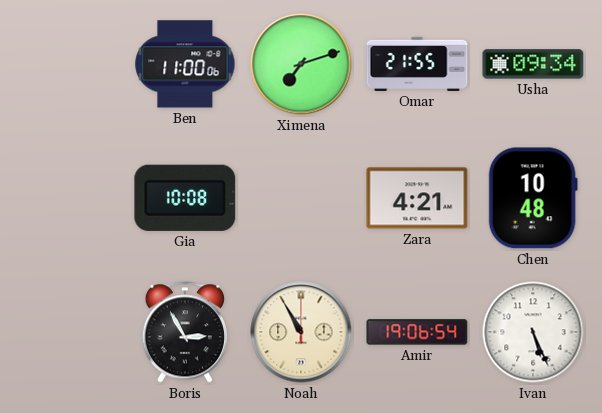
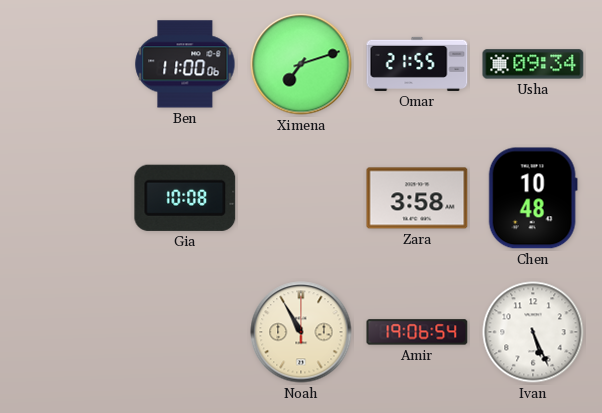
Zara: 4:21 -> 3:58 (417, 198)
Boris: 2:55 -> none (184, 332)
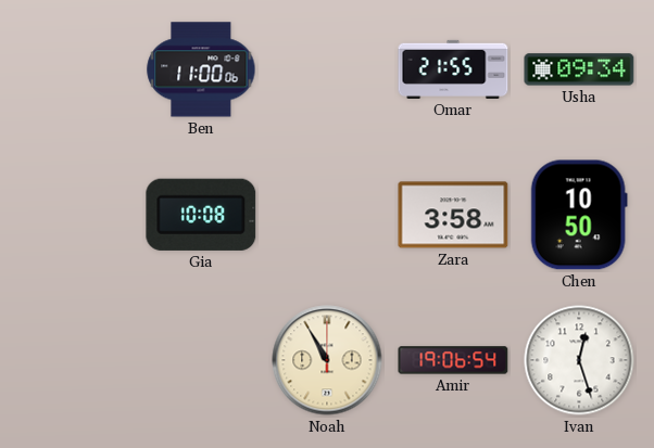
Ximena: 7:12 -> none (301, 64)
Chen: 10:48 -> 10:50 (579, 215)
Ivan: 5:26 -> 12:27 (579, 360)
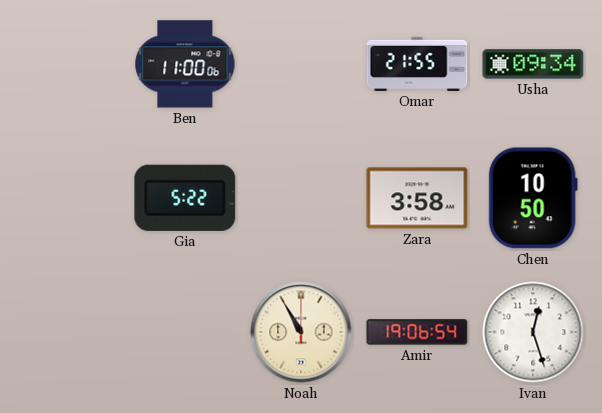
Gia: 10:08 -> 5:22 (185, 198)
